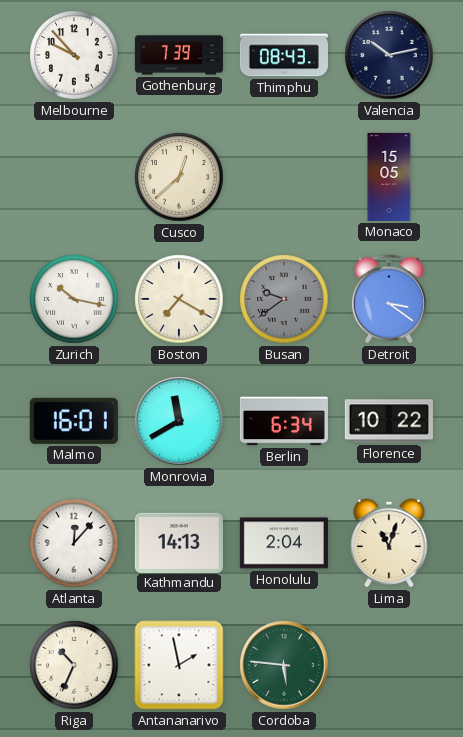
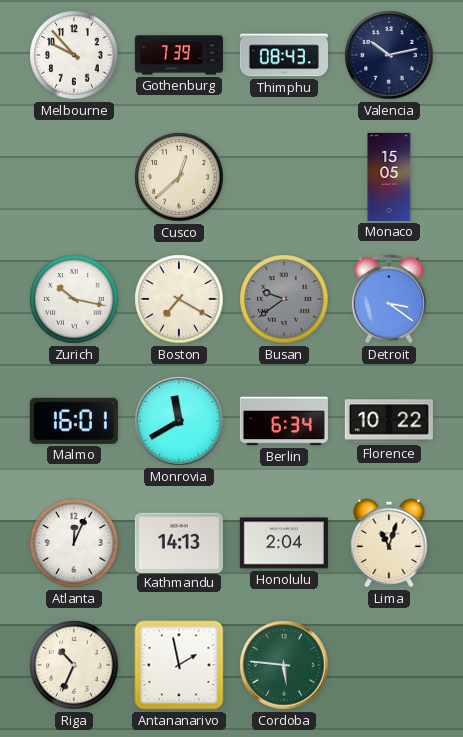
Atlanta: 12:07 -> 12:04 (74, 543)
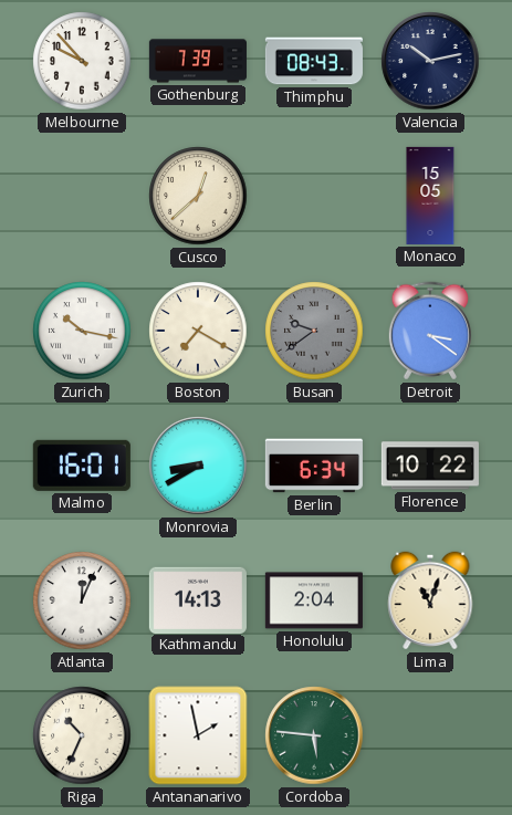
Monrovia: 11:40 -> 8:40 (198, 466)
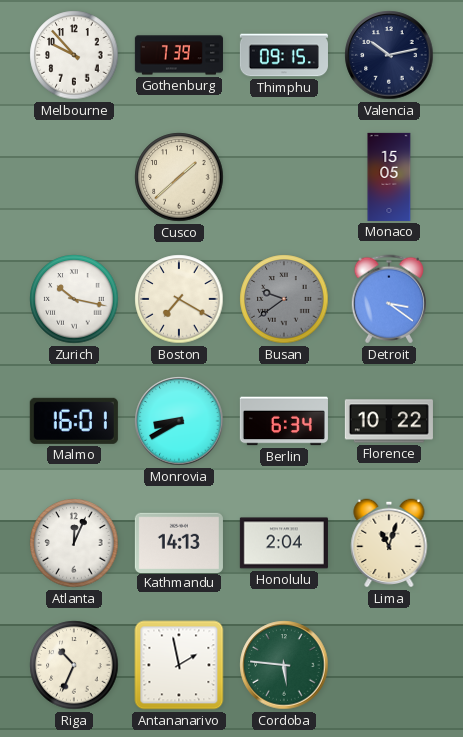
Thimphu: 08:43 -> 09:15 (284, 55)
Cusco: 12:38 -> 1:38 (179, 177)
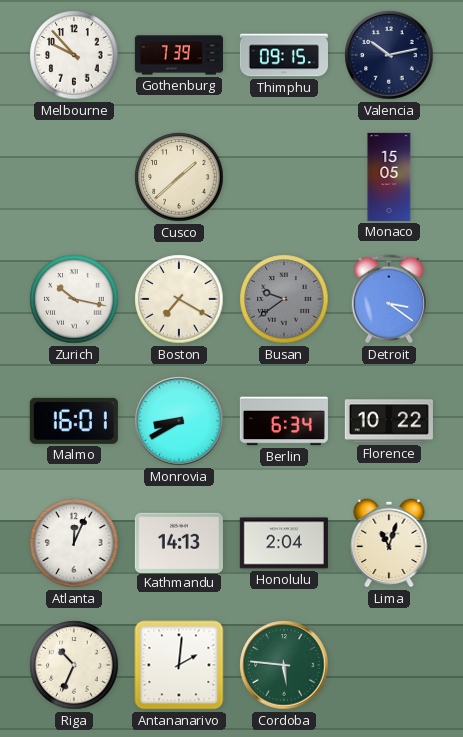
Antananarivo: 1:58 -> 2:01 (179, 665)
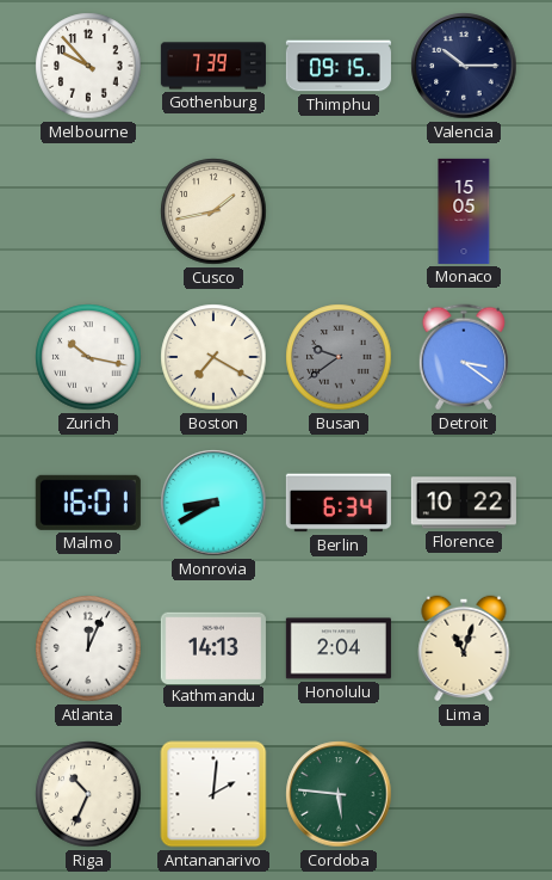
Valencia: 10:13 -> 10:15 (464, 66)
Cusco: 1:38 -> 1:43 (213, 211)
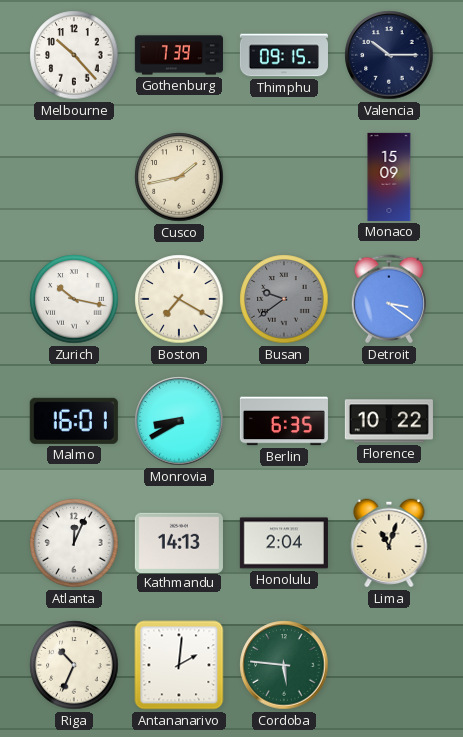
Melbourne: 9:53 -> 10:23 (74, 55)
Monaco: 15:05 -> 15:09 (389, 177)
Berlin: 6:34 -> 6:35 (284, 421)
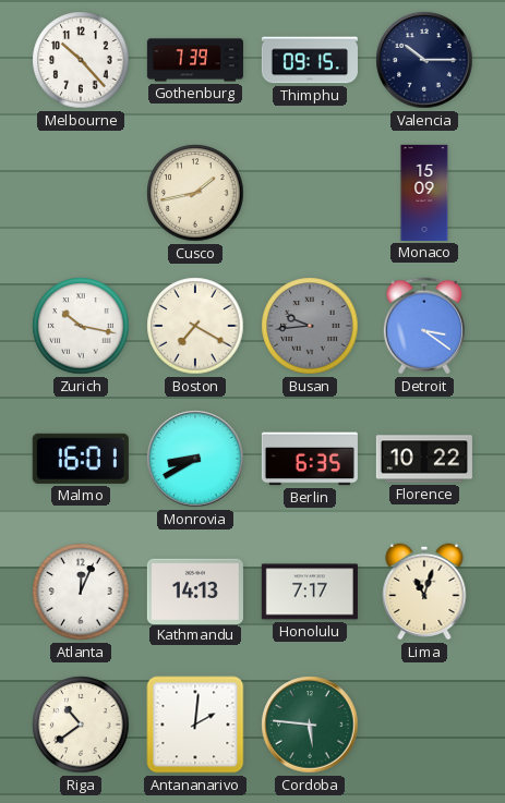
Busan: 9:39 -> 9:44 (310, 326)
Honolulu: 2:04 -> 7:17 (310, 592)
Riga: 10:34 -> 10:39 (81, 725)
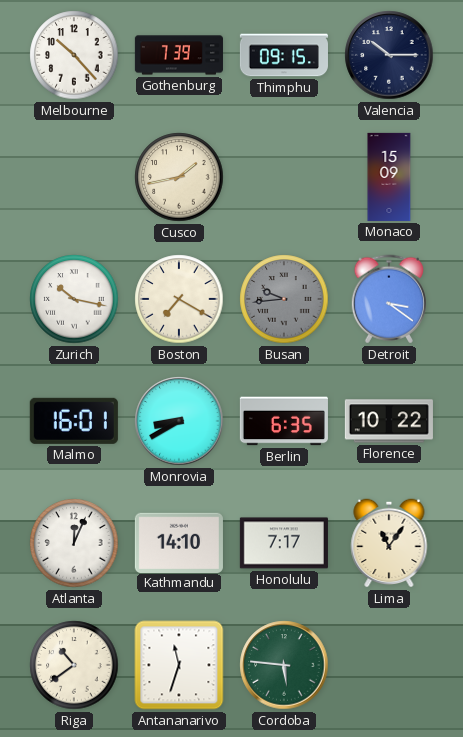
Kathmandu: 14:13 -> 14:10 (179, 542)
Lima: 11:03 -> 11:06 (389, 543)
Antananarivo: 2:01 -> 11:33 (179, 665)
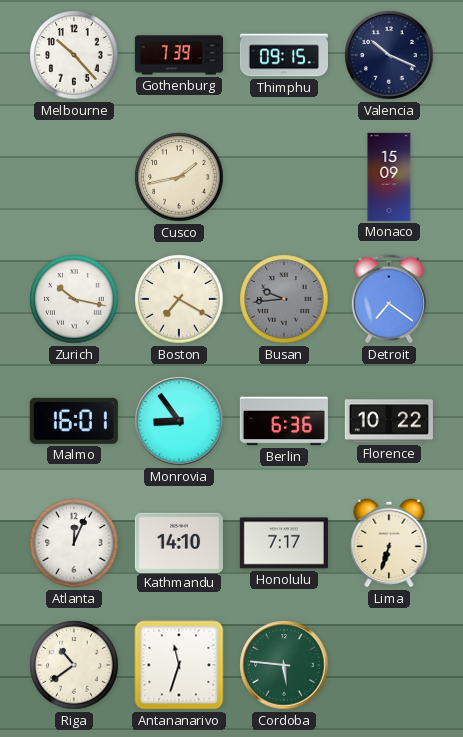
Valencia: 10:15 -> 10:19 (389, 55)
Detroit: 3:21 -> 7:21 (389, 299)
Monrovia: 8:40 -> 8:54 (179, 421)
Berlin: 6:35 -> 6:36 (284, 421)
Lima: 11:06 -> 6:33 (389, 543)
